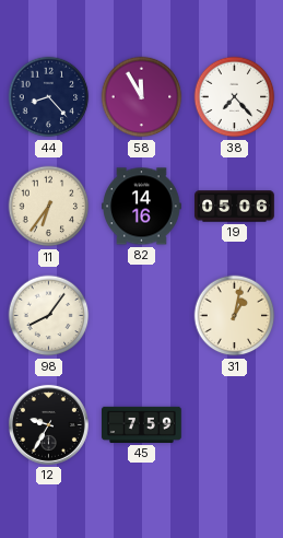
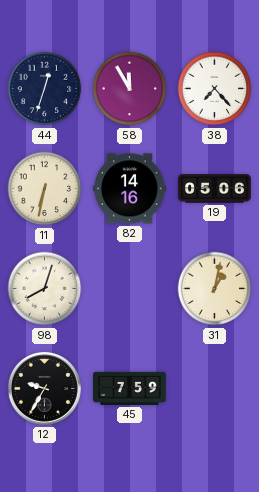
44: 8:23 -> 12:33 (45, 89)
11: 6:36 -> 6:32 (45, 189)
98: 8:06 -> 8:03 (45, 289)
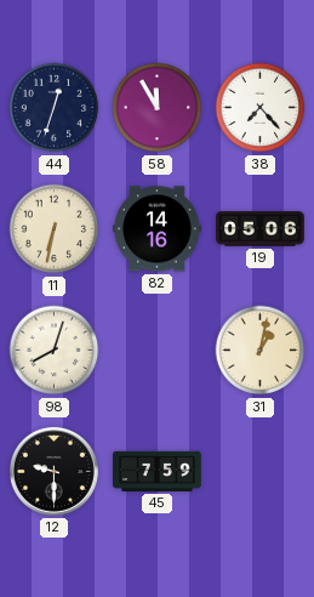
12: 9:35 -> 9:30 (53, 471)
